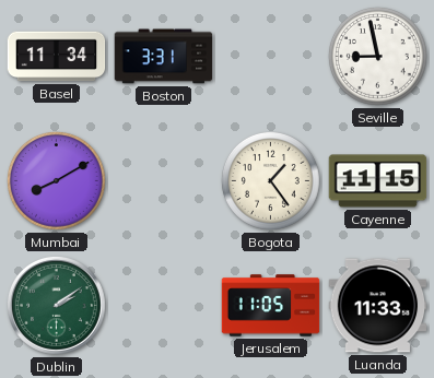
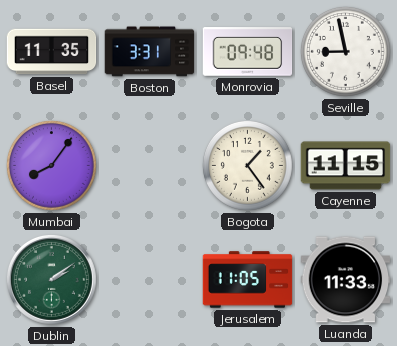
Basel: 11:34 -> 11:35 (52, 52)
Monrovia: none -> 09:48 (248, 52)
Mumbai: 8:10 -> 8:06 (51, 165)
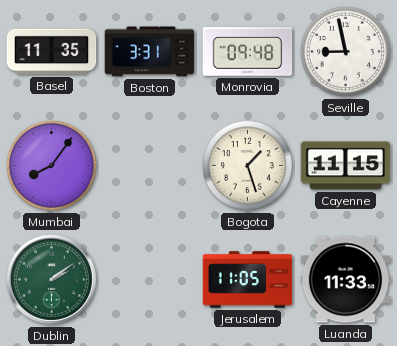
Bogota: 1:24 -> 1:27 (247, 165)
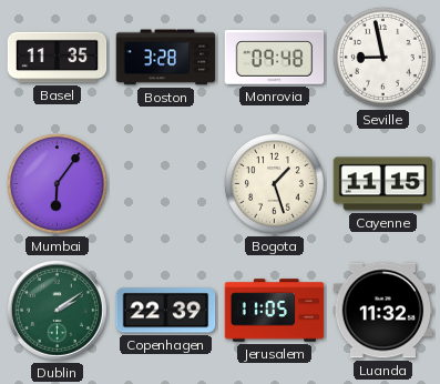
Boston: 3:31 -> 3:28 (166, 58)
Mumbai: 8:06 -> 6:06 (57, 183)
Copenhagen: none -> 22:39 (166, 311)
Luanda: 11:33 -> 11:32 (383, 311)
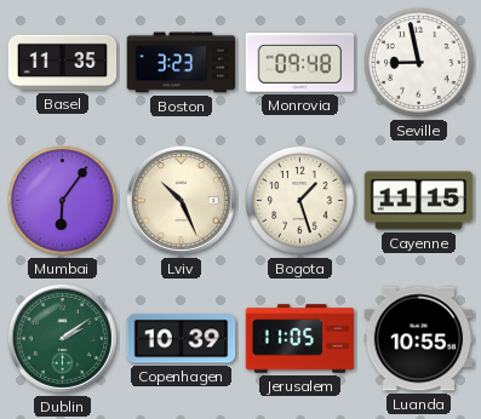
Boston: 3:28 -> 3:23 (182, 63)
Lviv: none -> 10:26 (181, 200)
Copenhagen: 22:39 -> 10:39 (182, 339)
Luanda: 11:32 -> 10:55 (419, 339)
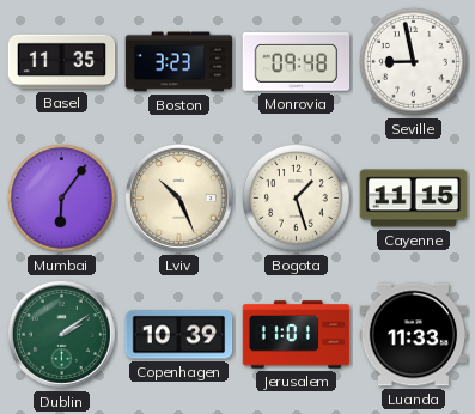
Jerusalem: 11:05 -> 11:01 (297, 335)
Luanda: 10:55 -> 11:33 (414, 335)
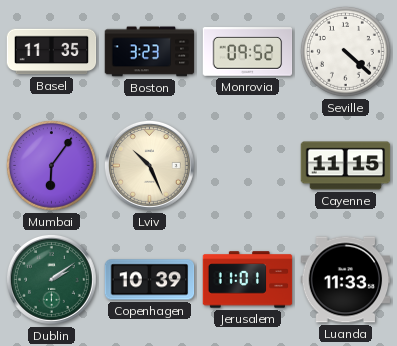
Monrovia: 09:48 -> 09:52 (248, 52)
Seville: 8:58 -> 4:22 (345, 51)
Bogota: 1:27 -> none (296, 197)
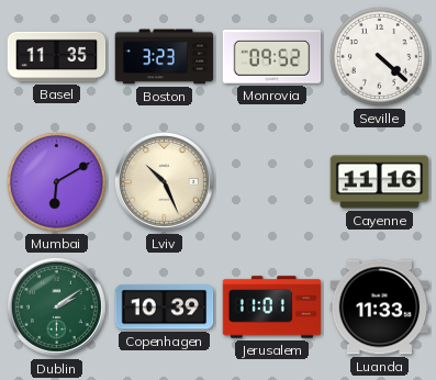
Mumbai: 6:06 -> 6:10 (56, 181)
Cayenne: 11:15 -> 11:16 (380, 182)
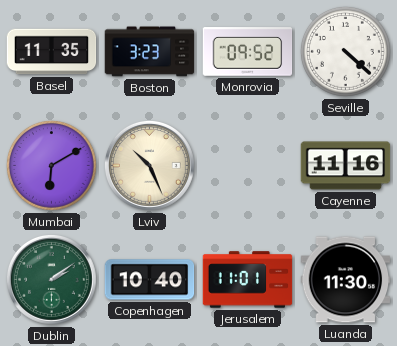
Copenhagen: 10:39 -> 10:40 (150, 280)
Luanda: 11:33 -> 11:30 (346, 280)
